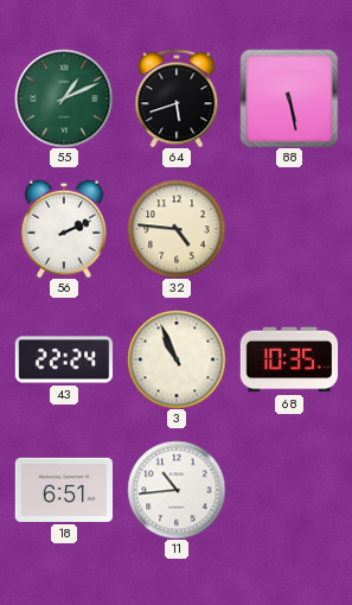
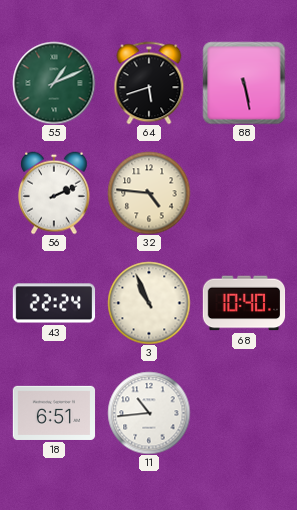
68: 10:35 -> 10:40 (244, 303)
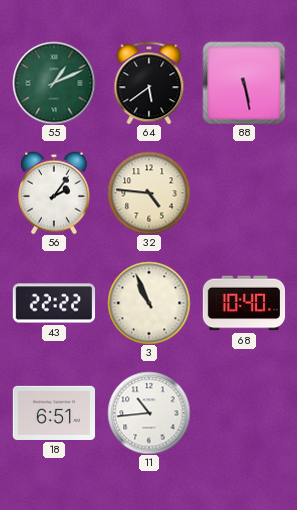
64: 5:42 -> 5:39 (149, 83)
56: 2:11 -> 2:06 (55, 193)
43: 22:24 -> 22:22 (54, 303)
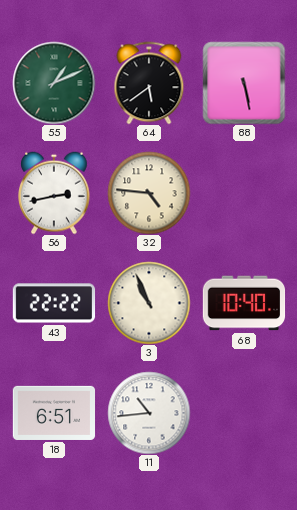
56: 2:06 -> 2:43 (55, 193)
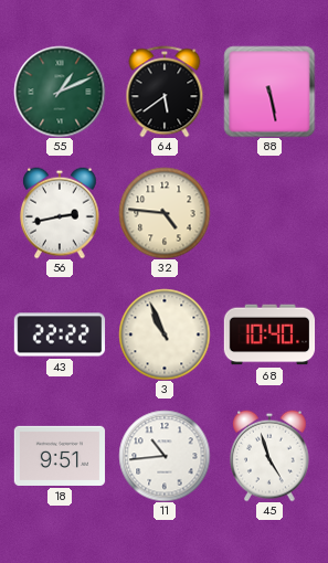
18: 6:51 -> 9:51 (60, 456)
45: none -> 4:57 (271, 456)
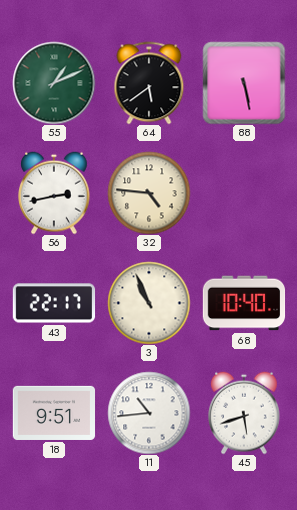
43: 22:22 -> 22:17 (54, 303)
45: 4:57 -> 5:42 (245, 413)
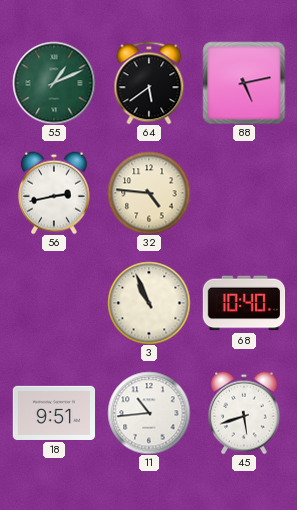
88: 5:28 -> 5:13 (244, 83)
43: 22:17 -> none (54, 303)
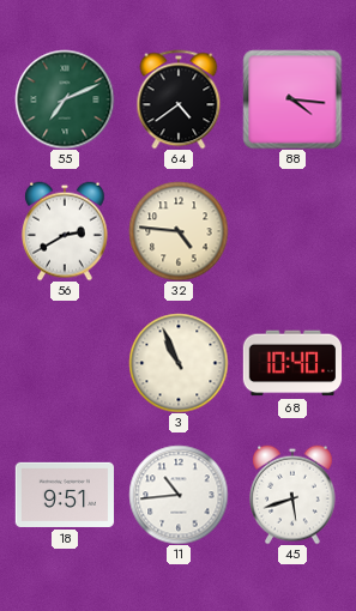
55: 1:11 -> 7:11 (65, 99)
64: 5:39 -> 4:39 (179, 99)
88: 5:13 -> 4:16 (292, 99)
56: 2:43 -> 2:40 (66, 231)
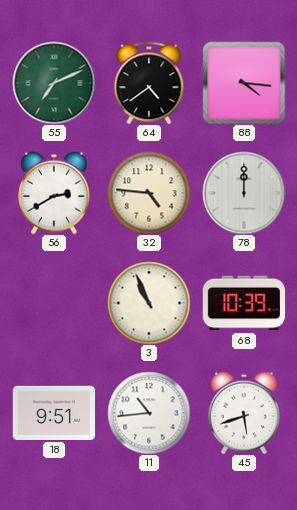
78: none -> 12:00 (244, 193)
68: 10:40 -> 10:39 (244, 303)
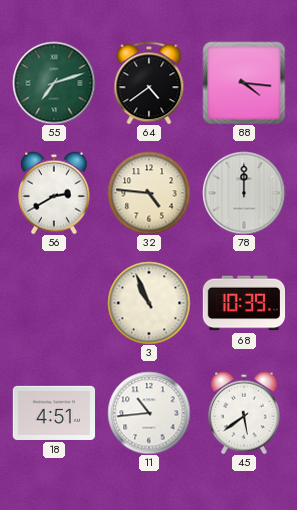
55: 7:11 -> 7:12 (54, 83)
18: 9:51 -> 4:51 (54, 413)
45: 5:42 -> 5:39 (245, 413)
